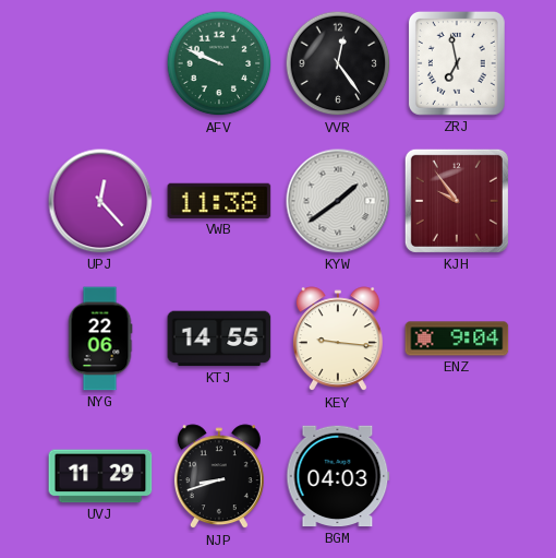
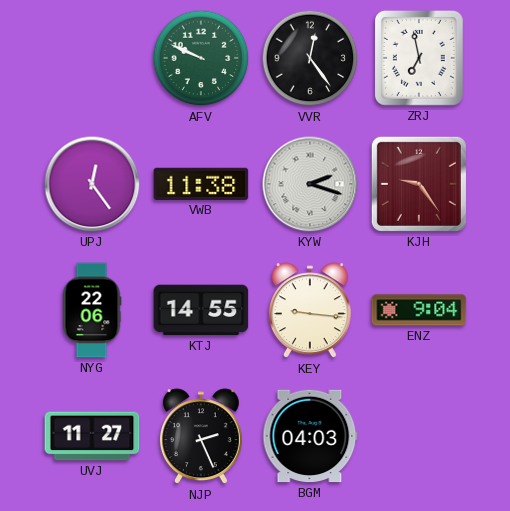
UPJ: 12:23 -> 12:24 (92, 184)
KYW: 1:39 -> 2:18 (310, 184)
KJH: 9:54 -> 9:24 (419, 184)
UVJ: 11:29 -> 11:27 (92, 436)
NJP: 8:42 -> 2:26 (201, 437)
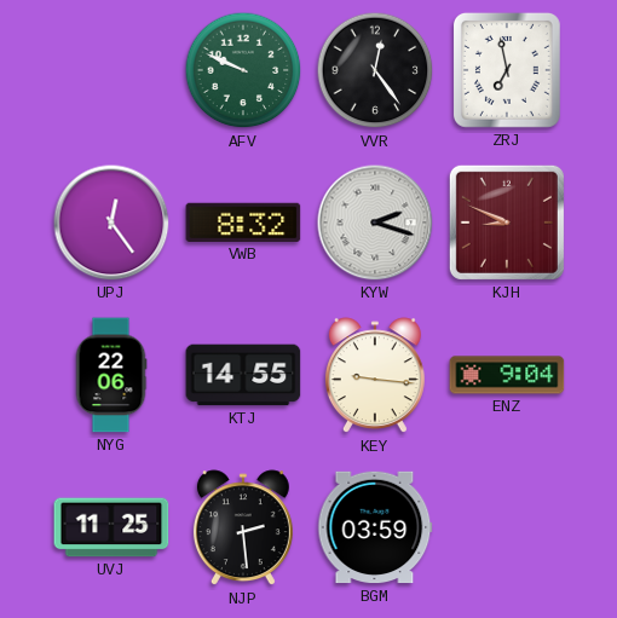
VWB: 11:38 -> 8:32 (243, 223)
KJH: 9:24 -> 8:49 (507, 223)
UVJ: 11:27 -> 11:25 (111, 527)
NJP: 2:26 -> 2:29 (243, 529)
BGM: 04:03 -> 03:59 (375, 527)
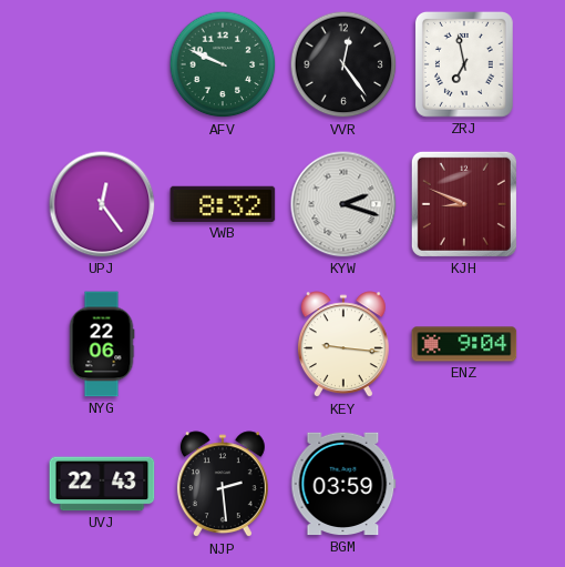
KTJ: 14:55 -> none (243, 375)
UVJ: 11:25 -> 22:43 (102, 484)
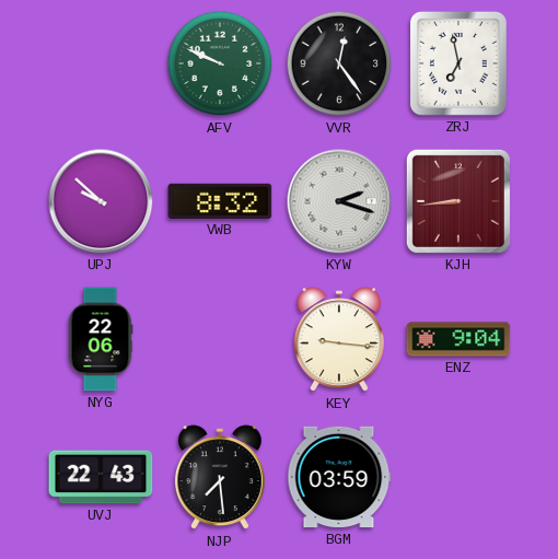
UPJ: 12:24 -> 9:52 (101, 201)
KJH: 8:49 -> 8:44 (458, 201)
NJP: 2:29 -> 7:29 (220, 478)
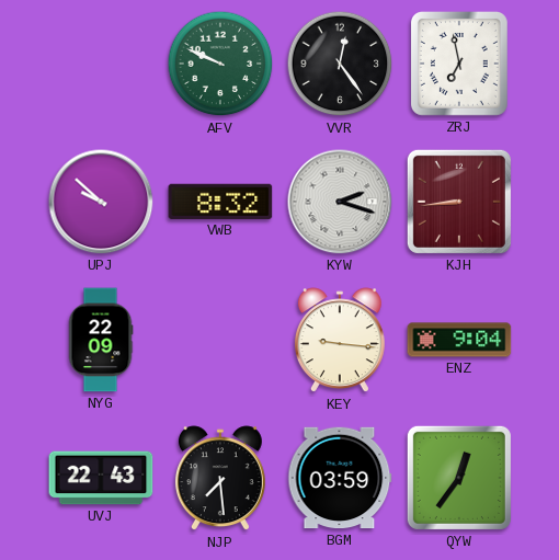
NYG: 22:06 -> 22:09 (101, 340)
QYW: none -> 12:36 (459, 478)
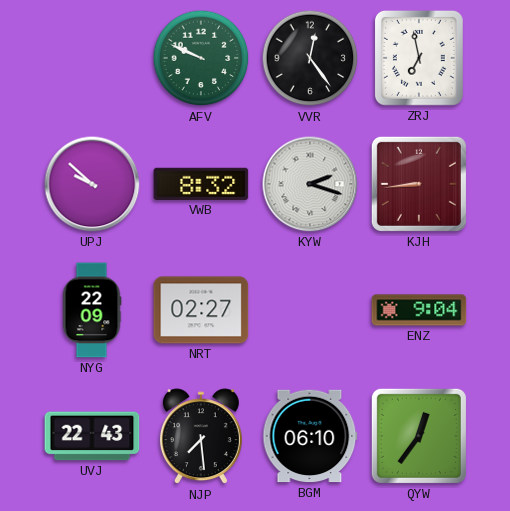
NRT: none -> 02:27 (201, 310)
KEY: 9:16 -> none (340, 341)
BGM: 03:59 -> 06:10 (310, 436)
